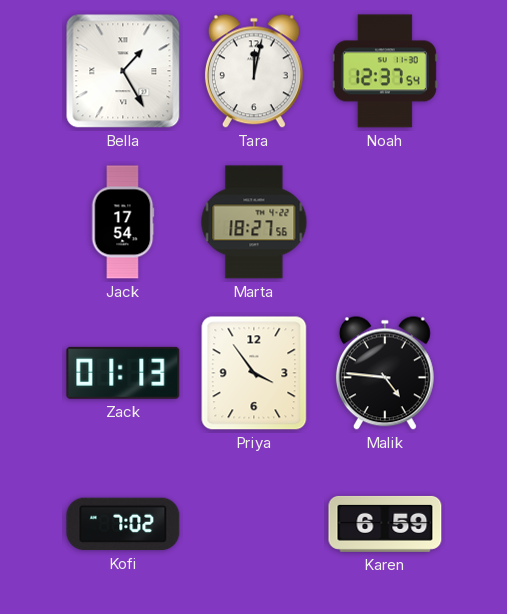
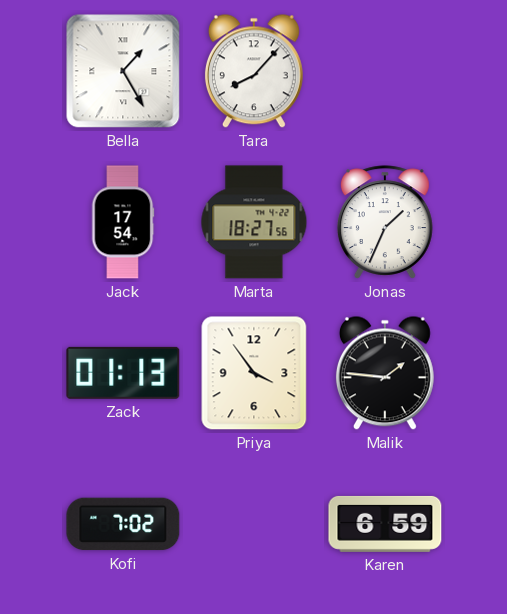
Tara: 12:02 -> 8:07 (254, 71)
Noah: 12:37 -> none (385, 71)
Jonas: none -> 1:34 (385, 222)
Malik: 4:46 -> 1:46 (385, 373)
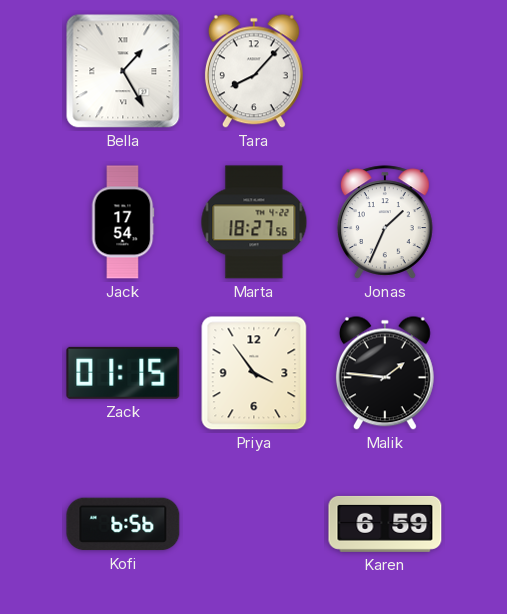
Zack: 01:13 -> 01:15 (123, 373)
Kofi: 7:02 -> 6:56 (123, 524)
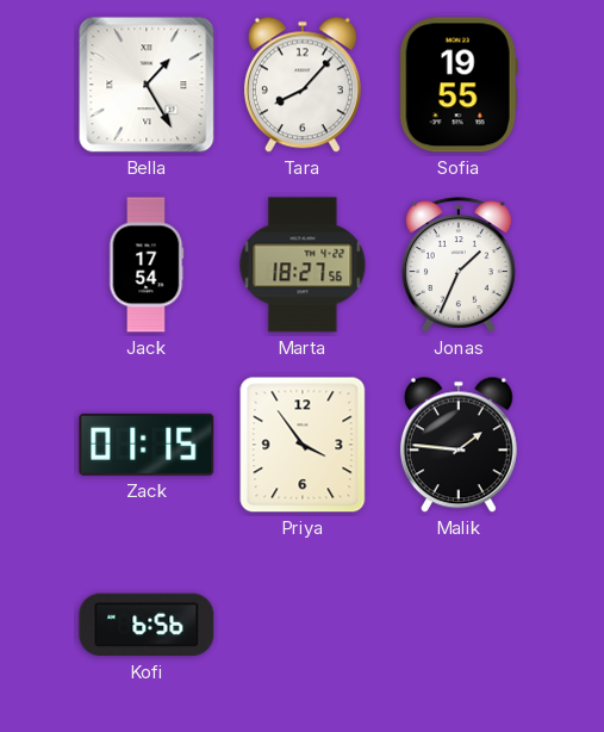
Sofia: none -> 19:55 (459, 85)
Karen: 6:59 -> none (385, 524)
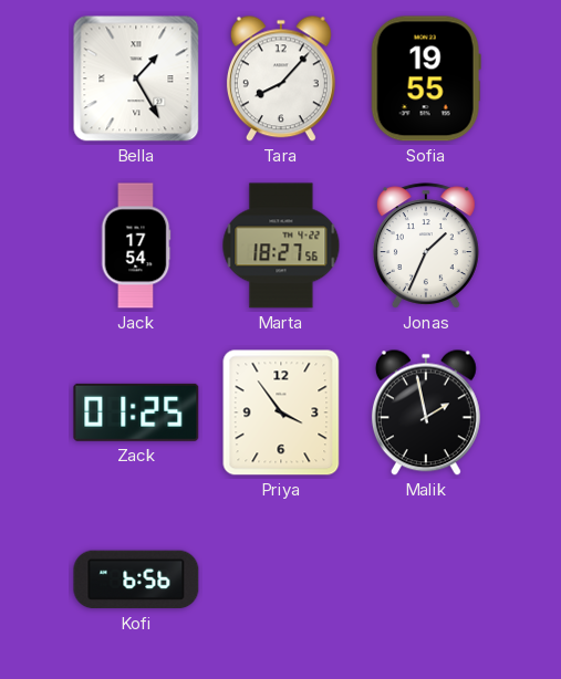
Zack: 01:15 -> 01:25 (136, 412)
Malik: 1:46 -> 1:58 (426, 412)
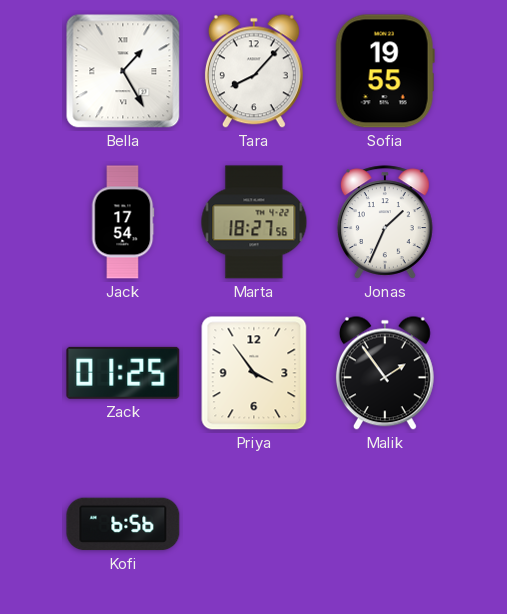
Malik: 1:58 -> 1:54 (385, 373)
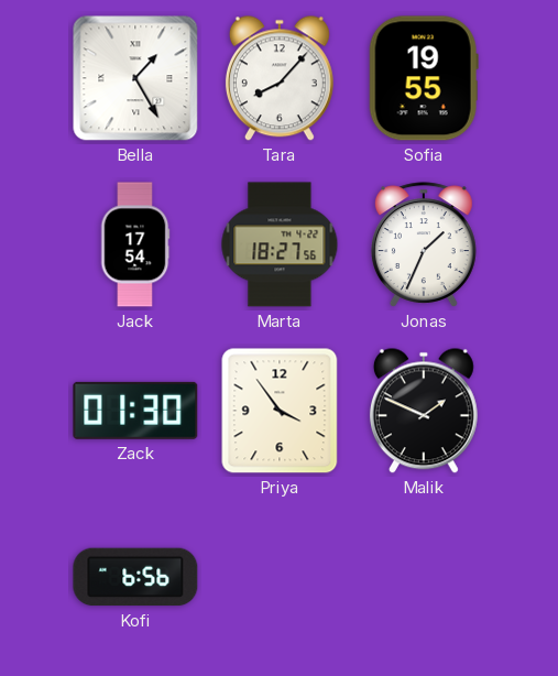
Zack: 01:25 -> 01:30 (135, 411)
Malik: 1:54 -> 1:49 (424, 411)
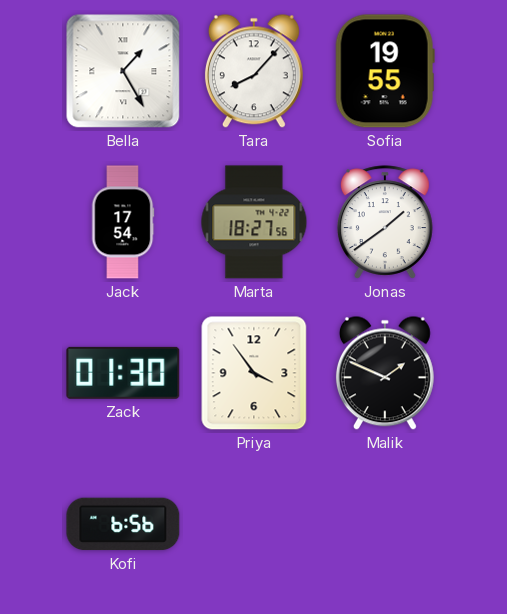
Jonas: 1:34 -> 1:39 (385, 222)
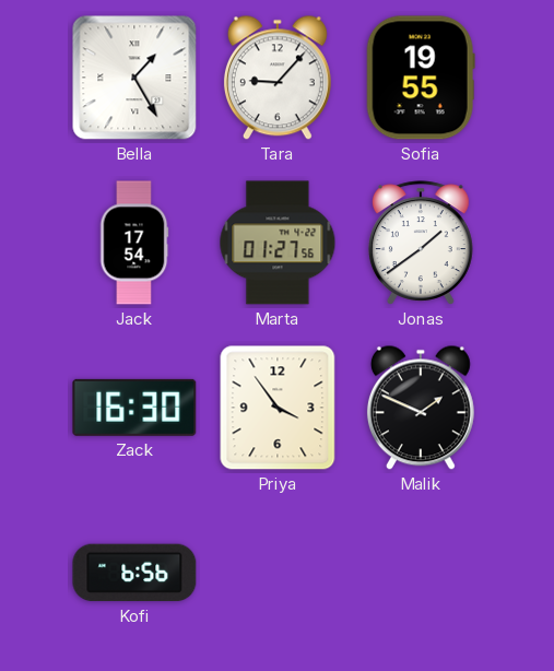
Tara: 8:07 -> 9:07 (278, 78)
Marta: 18:27 -> 01:27 (278, 243)
Zack: 01:30 -> 16:30 (134, 408)
